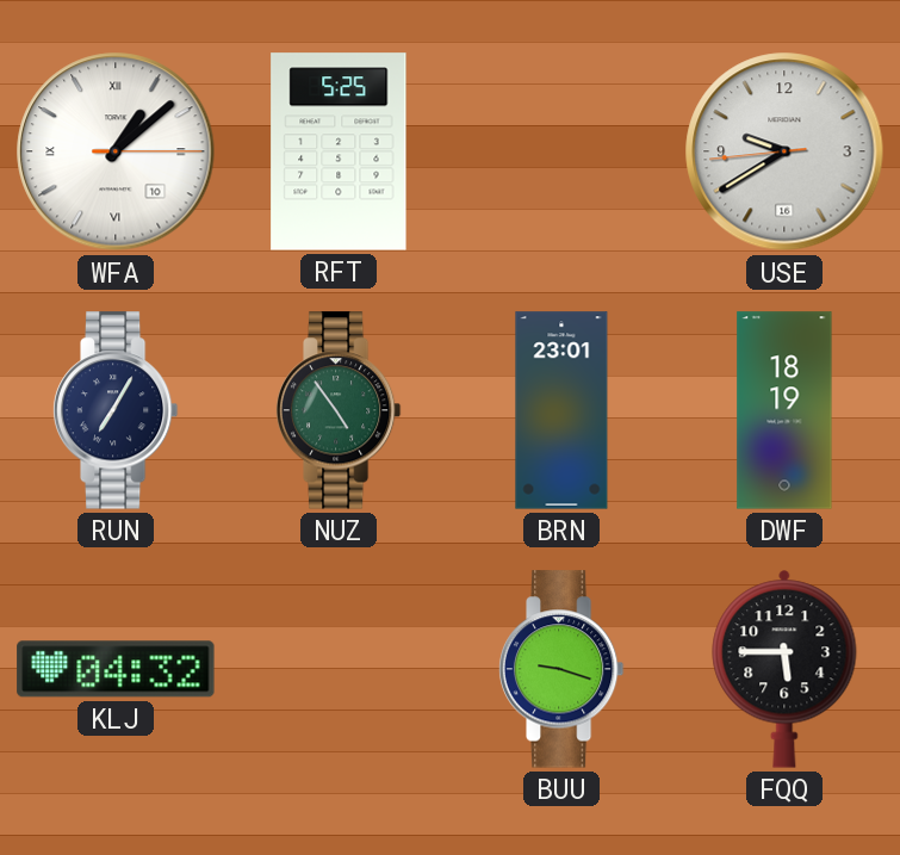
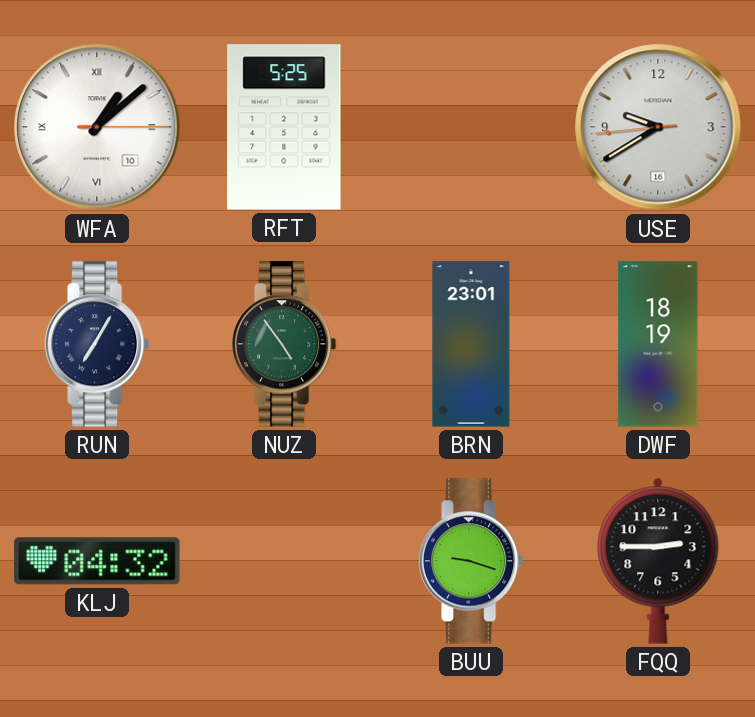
FQQ: 5:45 -> 2:45 (658, 561)
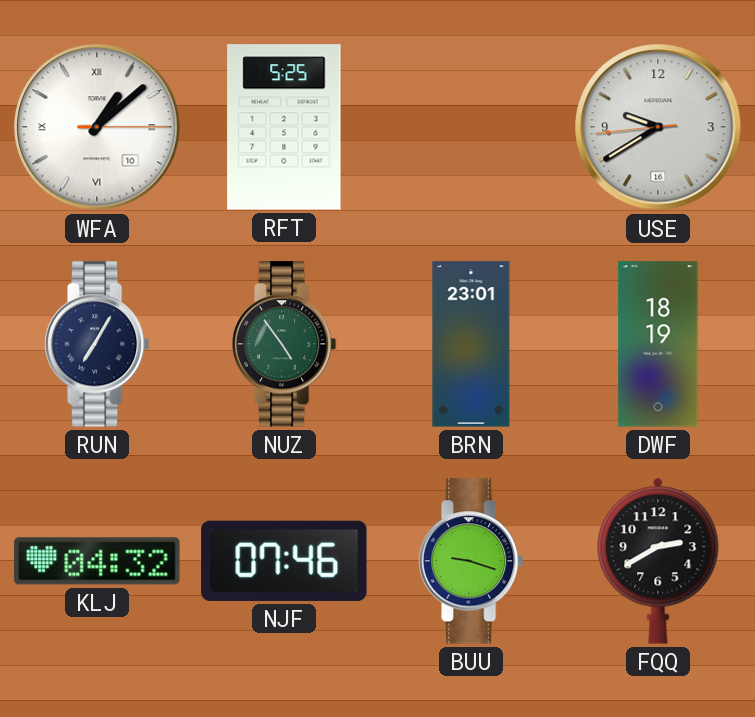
NJF: none -> 07:46 (284, 561)
FQQ: 2:45 -> 2:40 (658, 561)
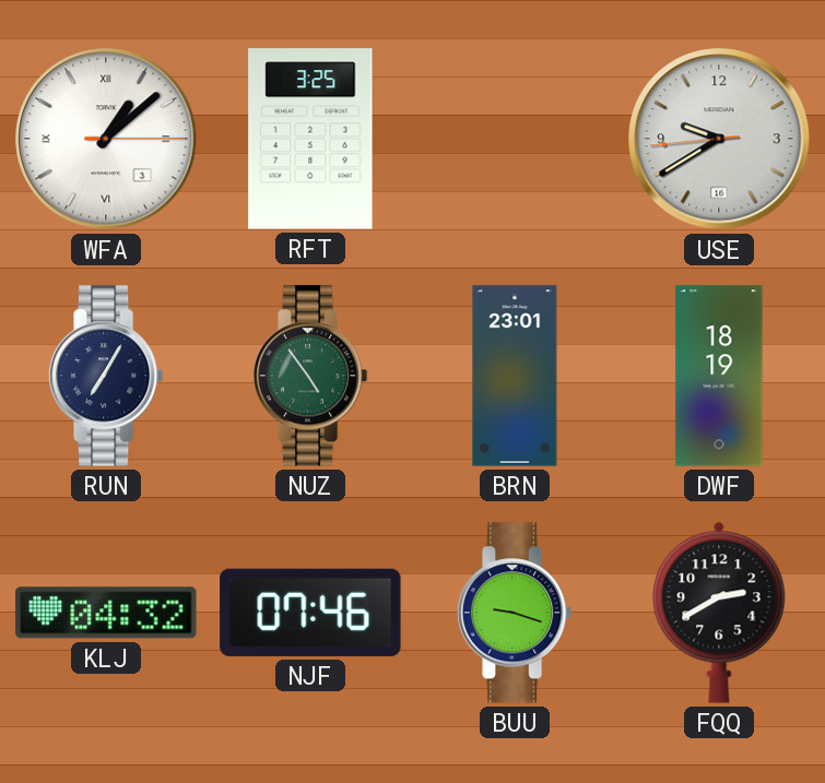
WFA date: 10 -> 3 (106, 139)
RFT: 5:25 -> 3:25 (310, 139)
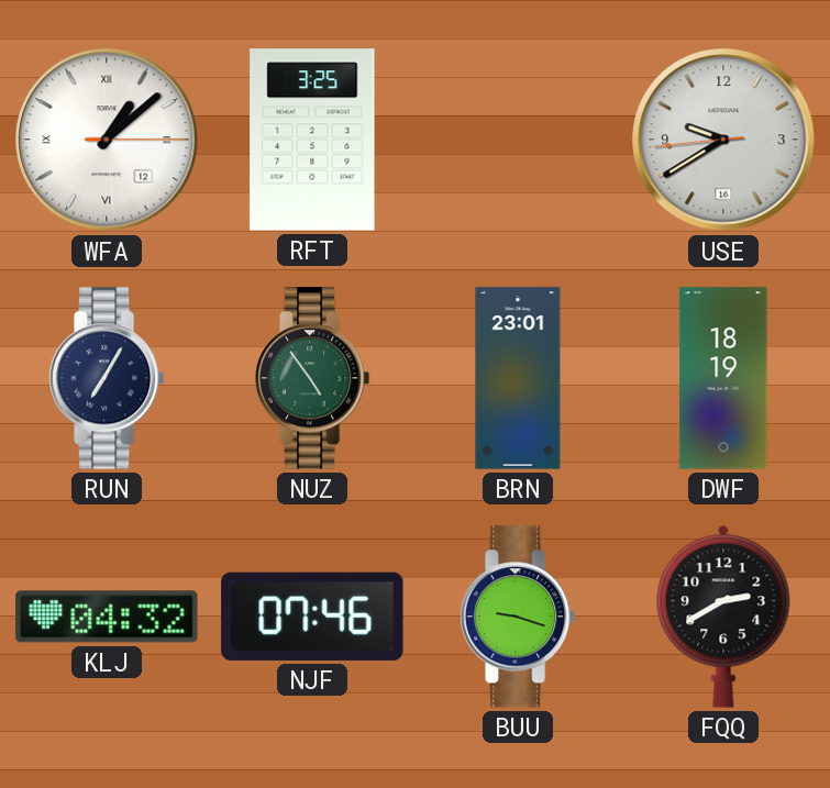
WFA date: 3 -> 12 (107, 140)
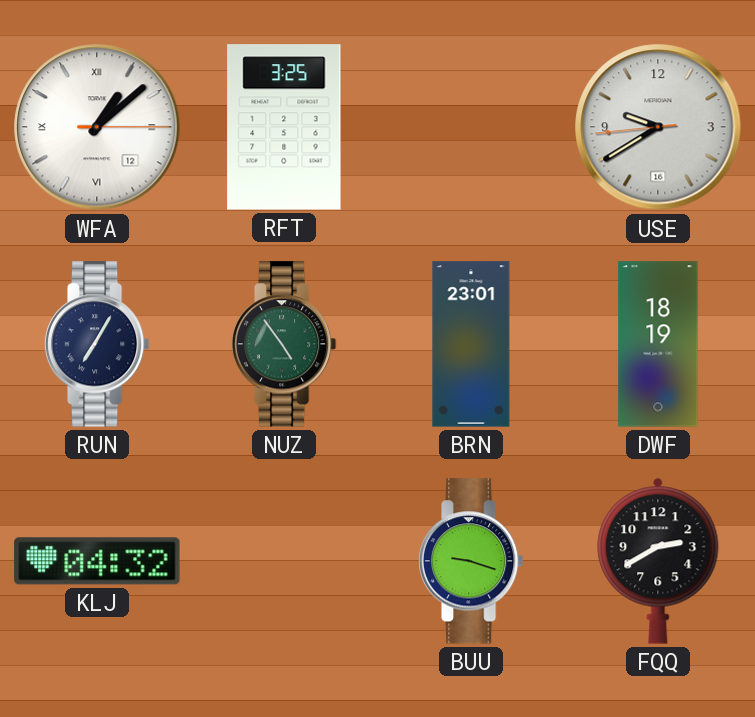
NJF: 07:46 -> none (312, 617)
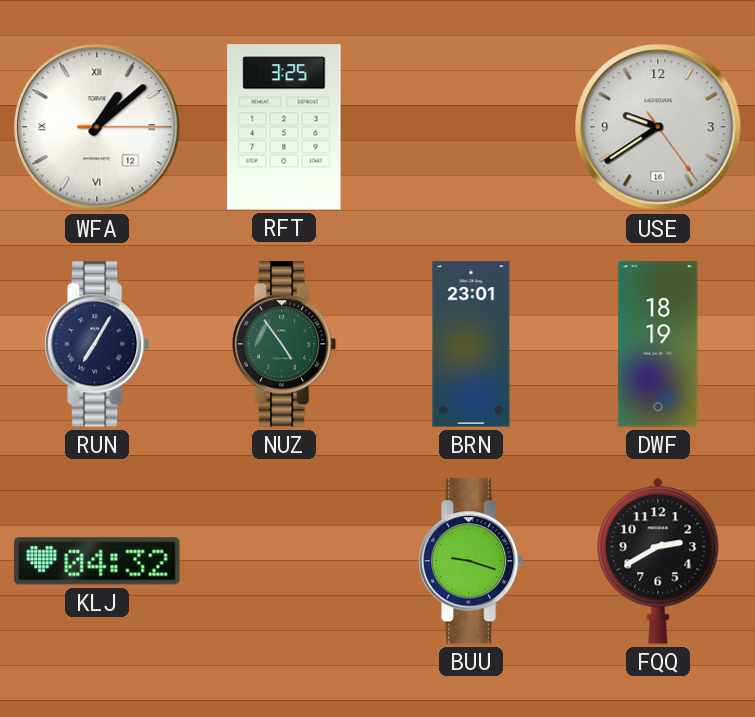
USE: 9:39:44 -> 9:39:24 (658, 127)
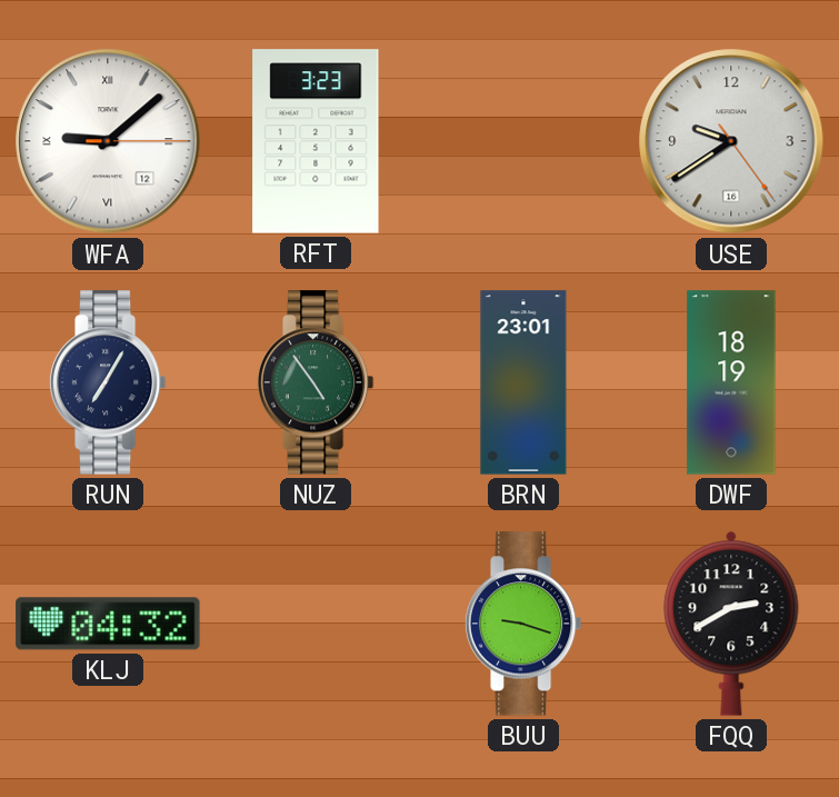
WFA: 1:08 -> 9:08 (108, 141)
RFT: 3:25 -> 3:23 (316, 141)
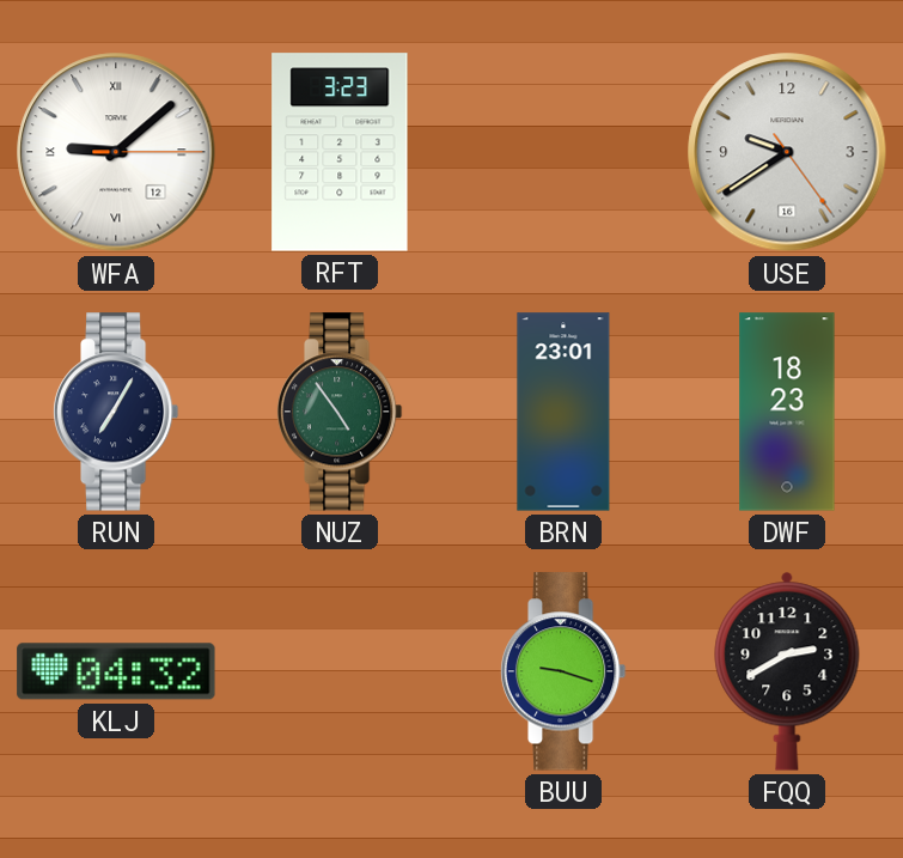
DWF: 18:19 -> 18:23 (787, 412)
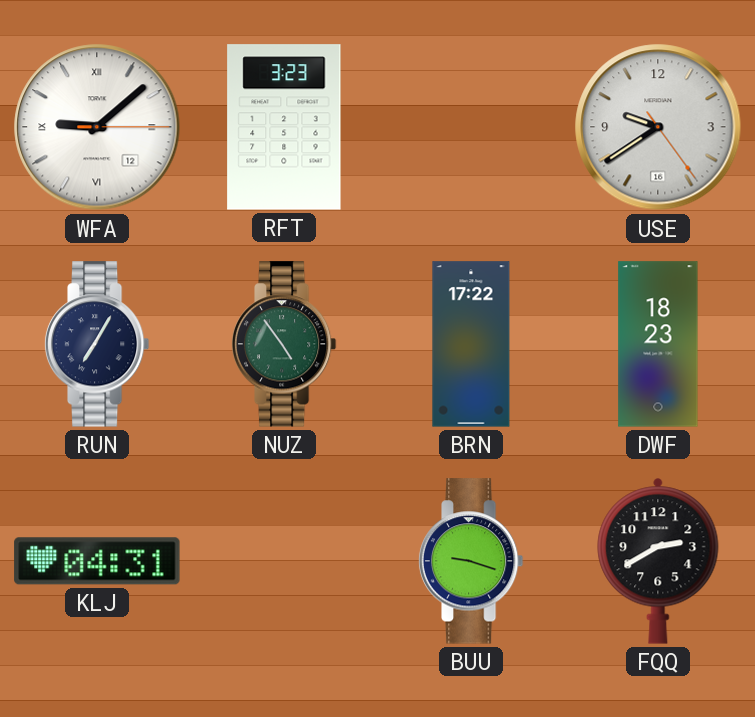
BRN: 23:01 -> 17:22 (471, 344)
KLJ: 04:32 -> 04:31 (97, 561)
